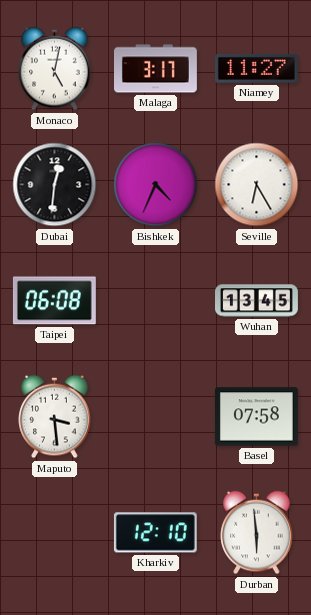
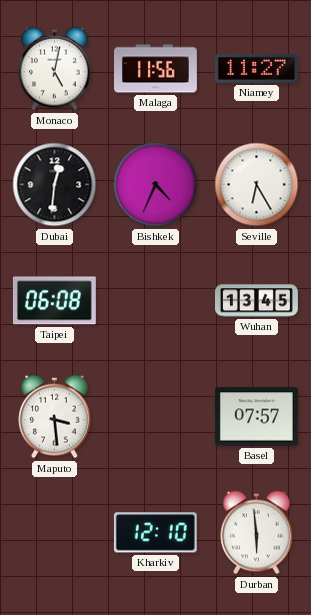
Malaga: 3:17 -> 11:56 (156, 69)
Basel: 07:58 -> 07:57 (256, 417)
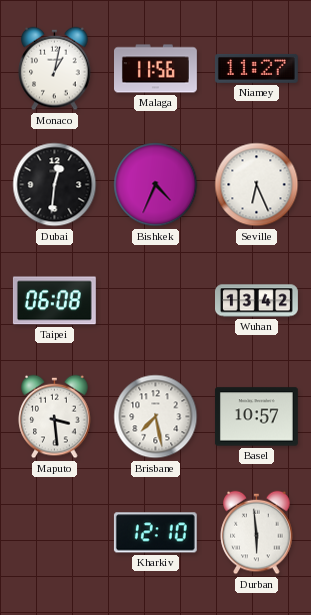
Monaco: 5:02 -> 1:02 (55, 69)
Seville: 6:25 -> 6:26 (257, 185)
Wuhan: 13:45 -> 13:42 (257, 301)
Brisbane: none -> 7:28 (156, 417)
Basel: 07:57 -> 10:57 (256, 417)
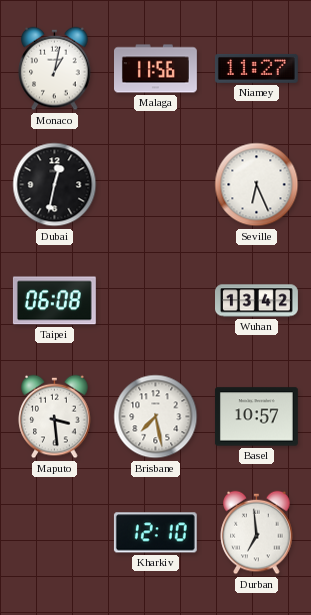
Dubai: 12:31 -> 12:32 (55, 185)
Bishkek: 4:34 -> none (156, 185)
Durban: 5:59 -> 6:59 (257, 533)
